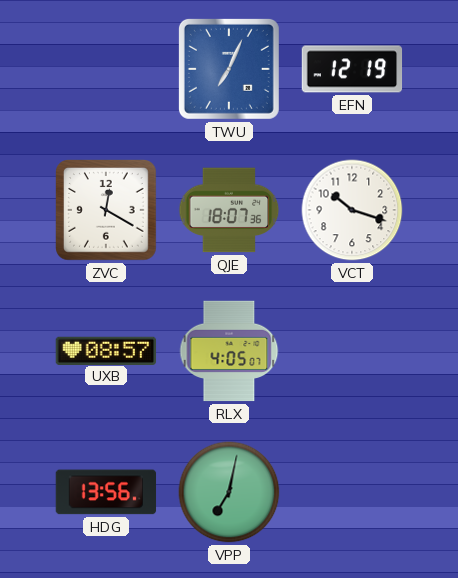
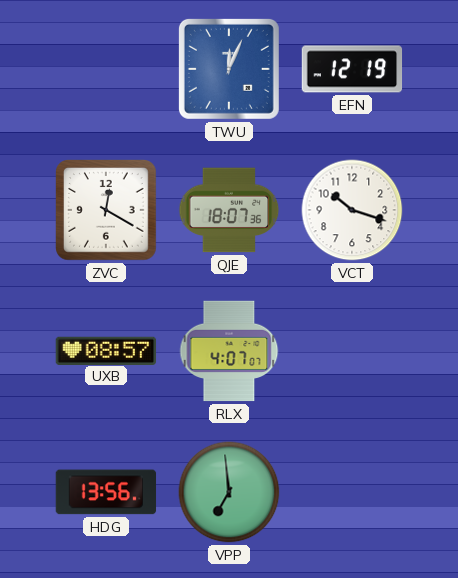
TWU: 7:04 -> 12:04 (229, 69)
RLX: 4:05 -> 4:07 (229, 351)
VPP: 7:02 -> 6:59 (229, 492)
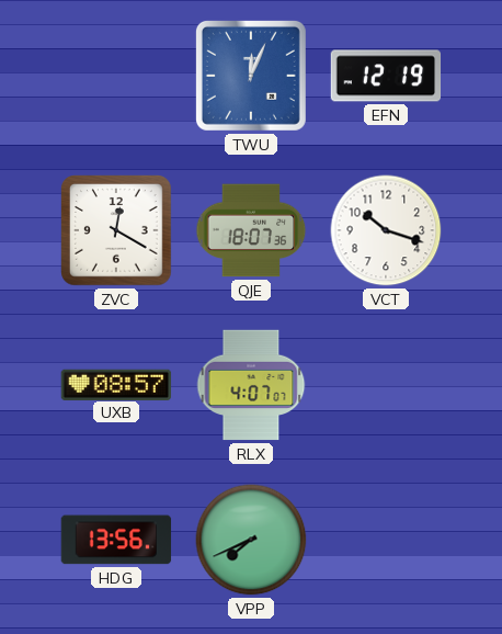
VPP: 6:59 -> 7:41 (251, 540)
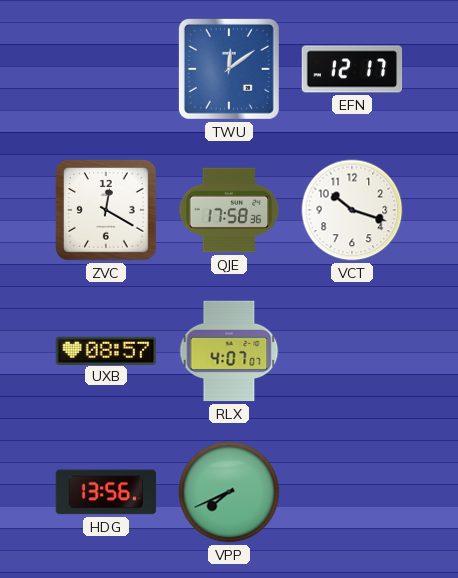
TWU: 12:04 -> 12:09 (229, 69)
EFN: 12:19 -> 12:17 (352, 69)
QJE: 18:07 -> 17:58 (229, 210)
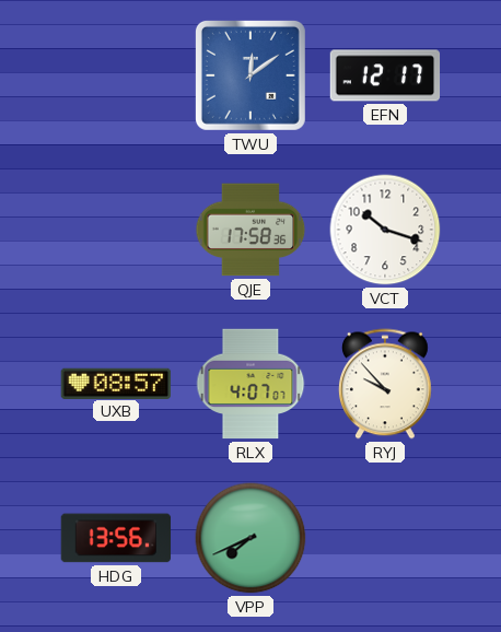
ZVC: 12:20 -> none (107, 211)
RYJ: none -> 9:53 (385, 384)
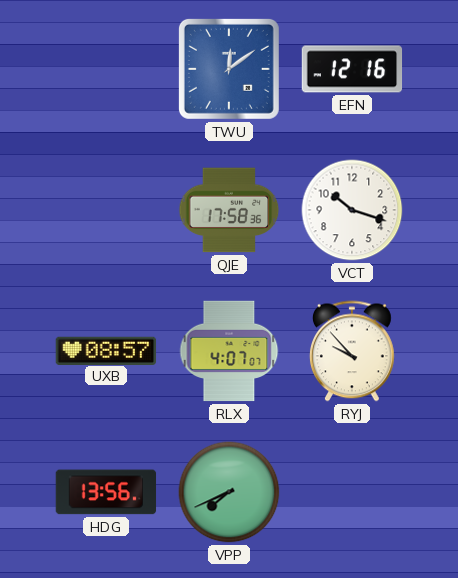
EFN: 12:17 -> 12:16 (352, 69)
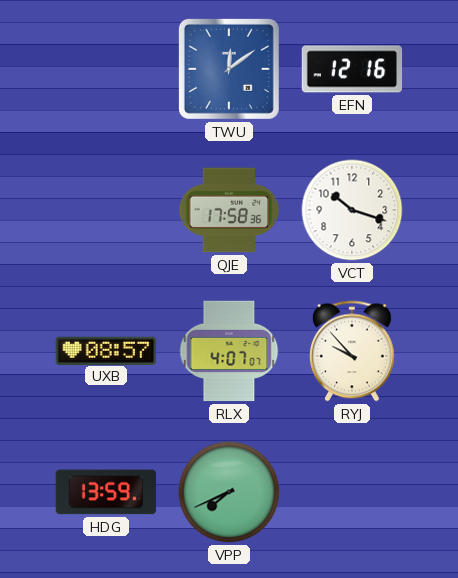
HDG: 13:56 -> 13:59 (106, 492)
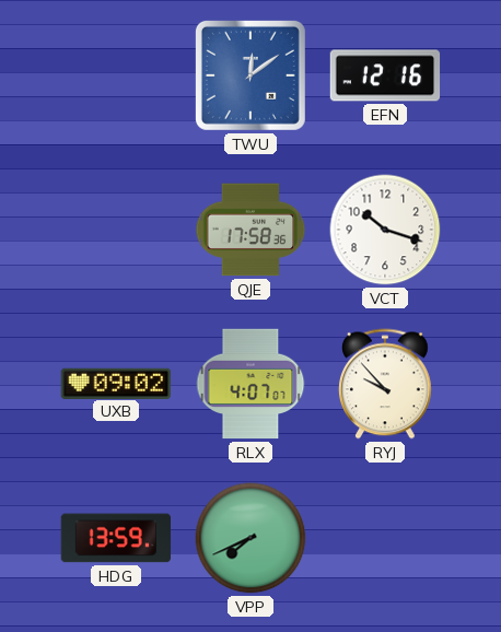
UXB: 08:57 -> 09:02 (116, 383)
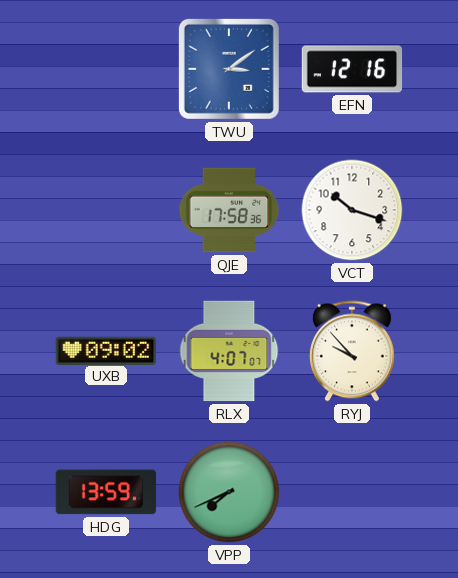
TWU: 12:09 -> 3:09 (229, 69)
